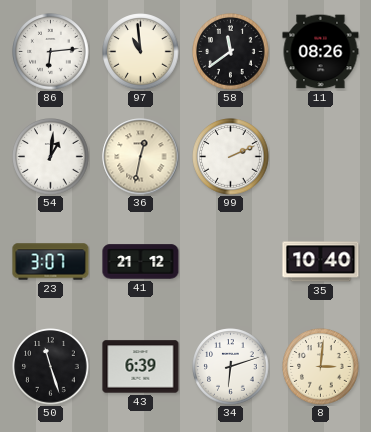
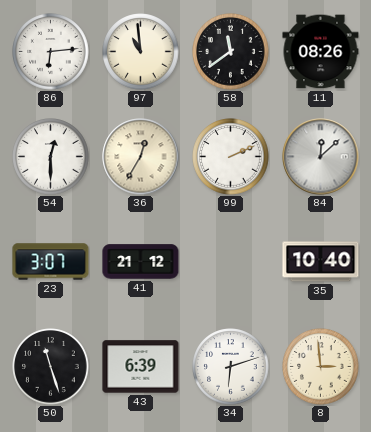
54: 1:01 -> 12:30 (51, 157)
36: 12:32 -> 12:35 (141, 157)
84: none -> 12:08 (321, 157)
8: 3:01 -> 2:59 (321, 367)
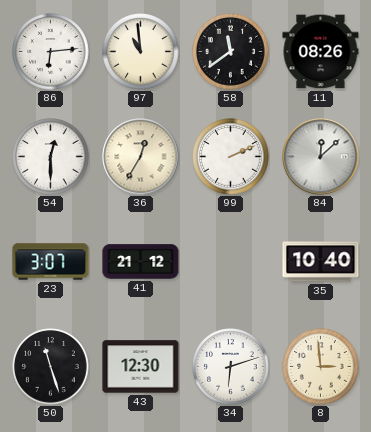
43: 6:39 -> 12:30 (141, 367)
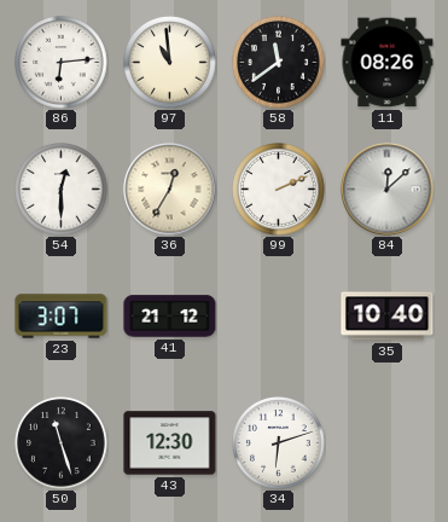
8: 2:59 -> none (321, 367)
